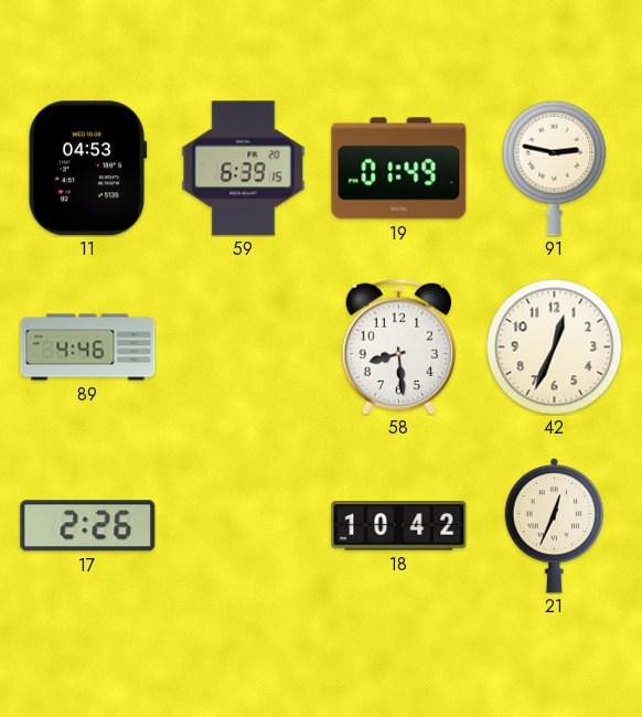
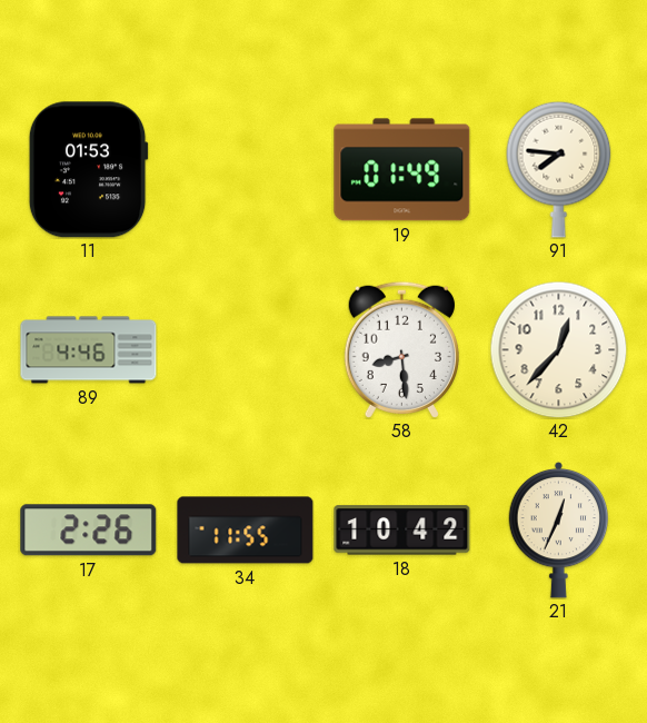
11: 04:53 -> 01:53 (88, 170)
59: 6:39 -> none (244, 169)
91: 2:47 -> 7:46 (559, 169)
42: 12:34 -> 12:37 (558, 349)
34: none -> 11:55 (246, 531)
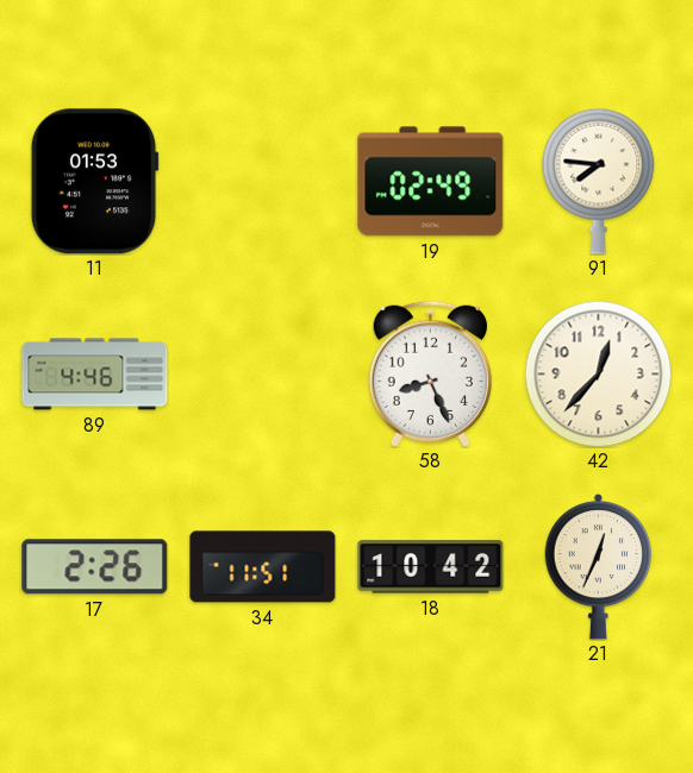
19: 01:49 -> 02:49 (431, 182)
58: 8:29 -> 8:26 (430, 373)
34: 11:55 -> 11:51 (263, 567)
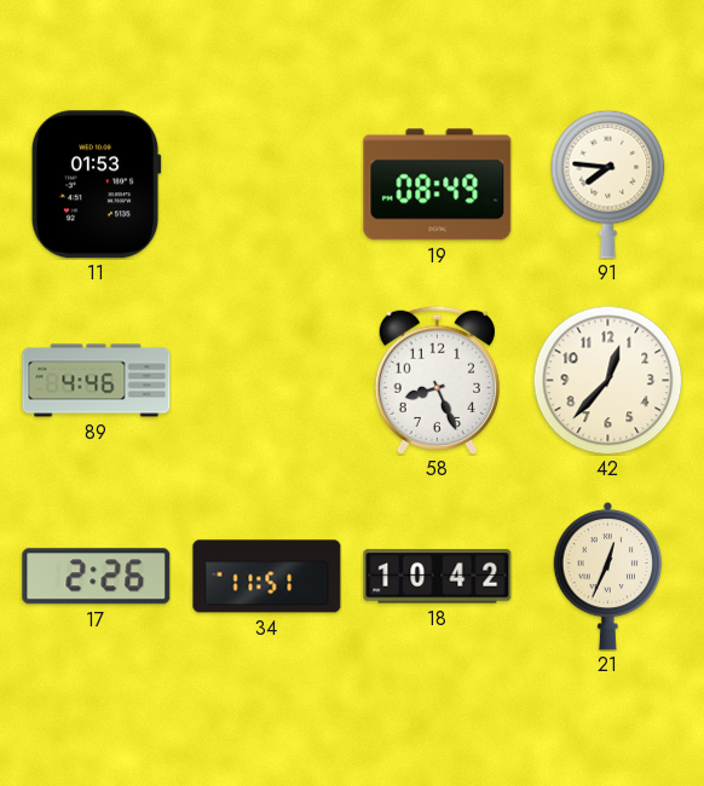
19: 02:49 -> 08:49 (438, 185)
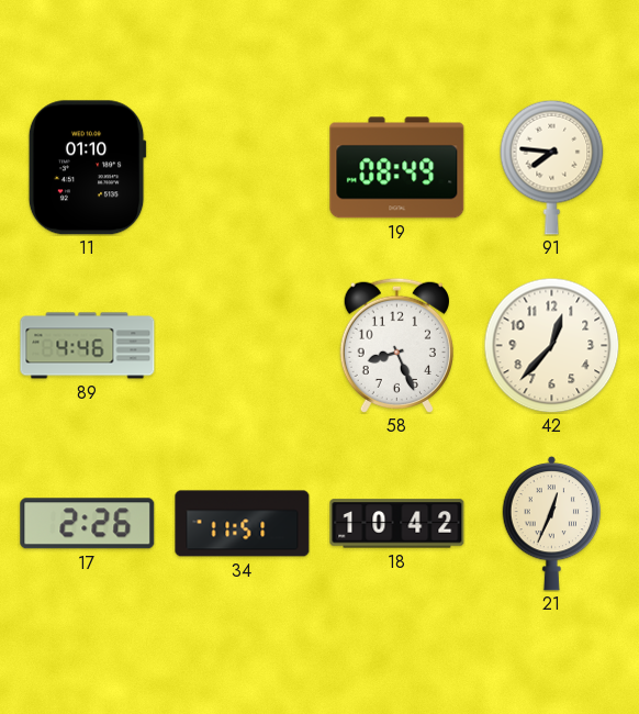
11: 01:53 -> 01:10 (87, 168)
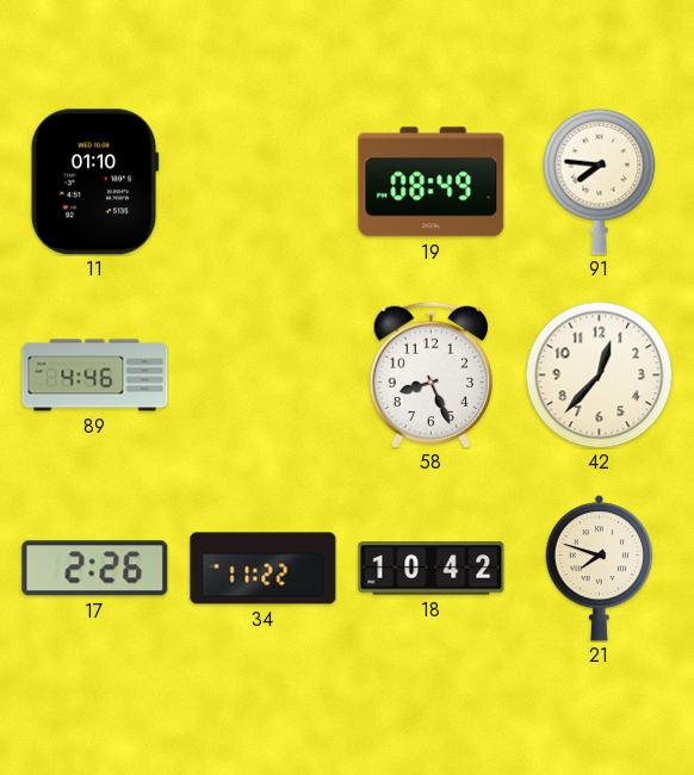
34: 11:51 -> 11:22 (264, 569)
21: 12:34 -> 7:48 (600, 568)
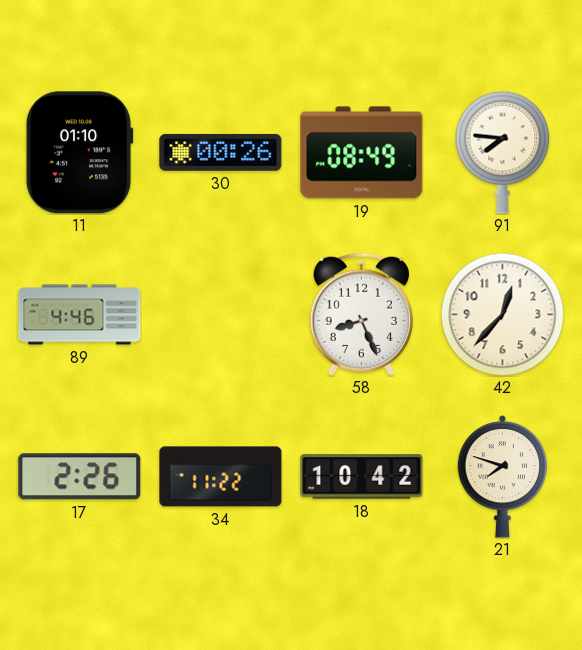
30: none -> 00:26 (221, 152)
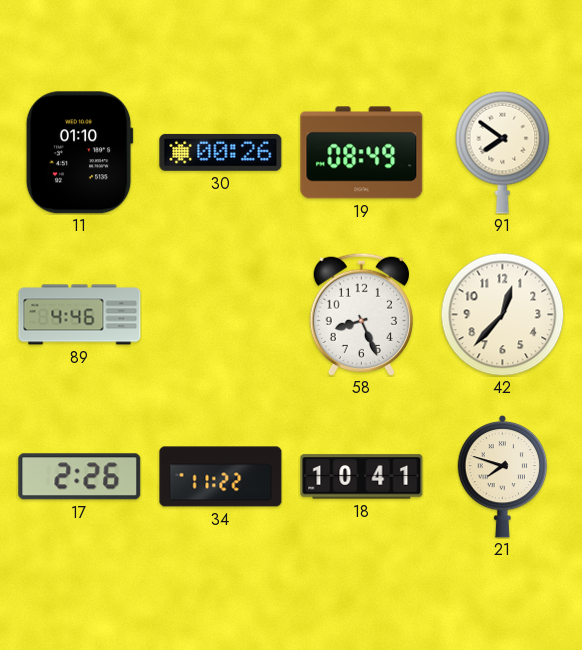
91: 7:46 -> 7:51 (503, 152)
18: 10:42 -> 10:41 (362, 477)
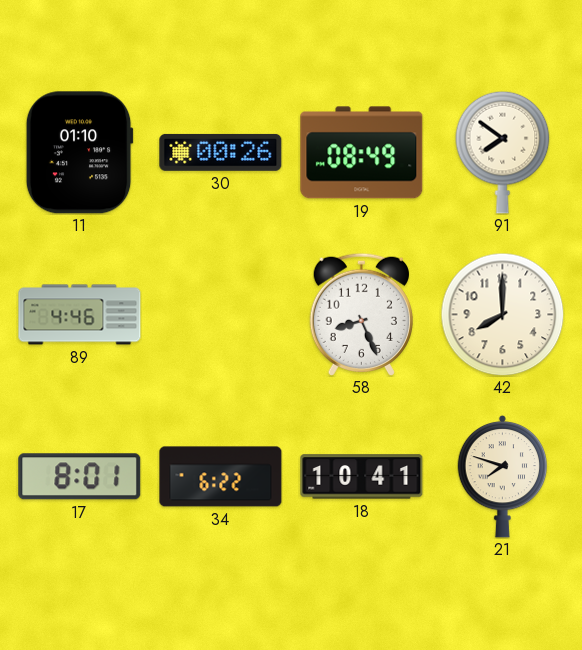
42: 12:37 -> 8:00 (502, 314)
17: 2:26 -> 8:01 (80, 477)
34: 11:22 -> 6:22 (221, 477)
